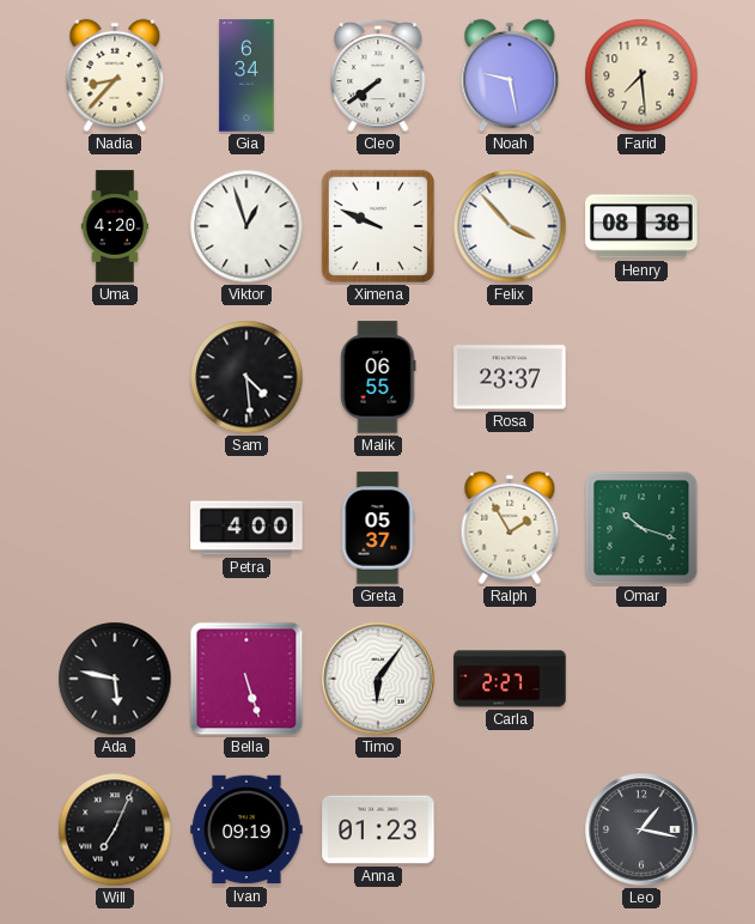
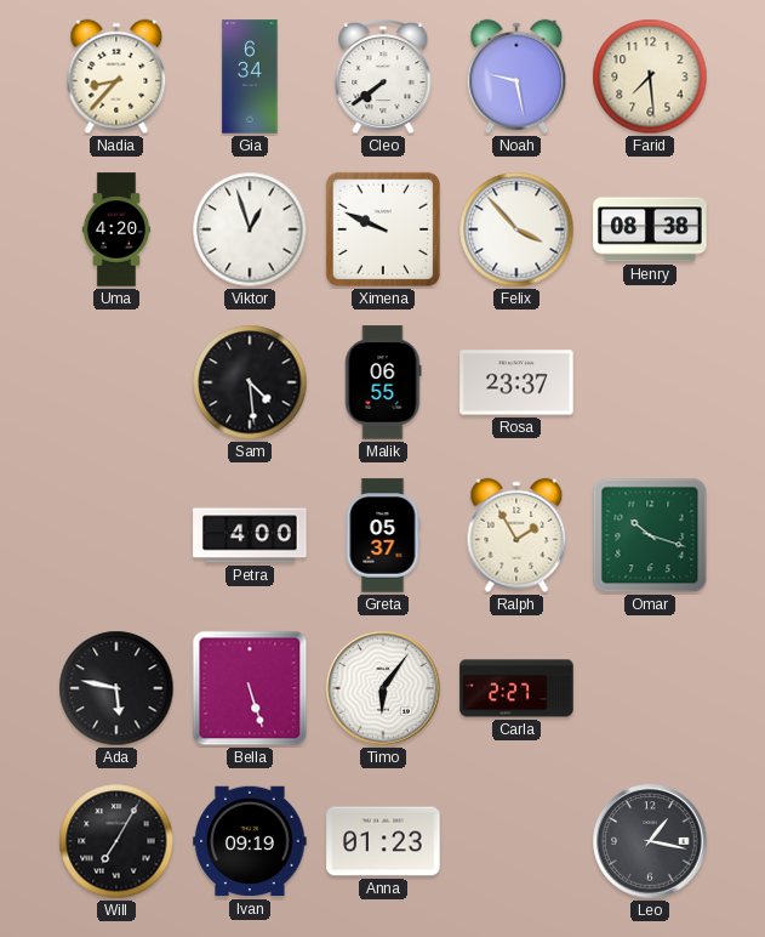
Will: 7:04 -> 7:05 (116, 841)
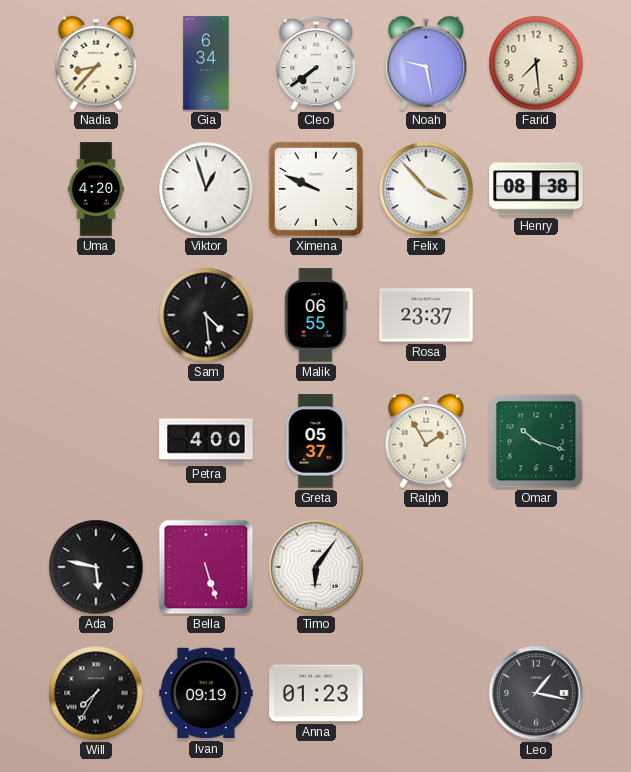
Carla: 2:27 -> none (516, 688)
Will: 7:05 -> 7:35 (96, 693)
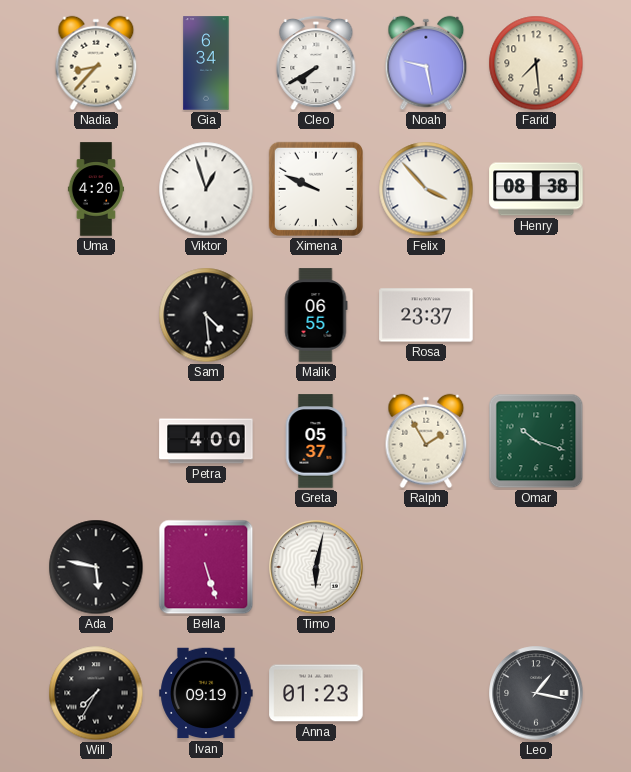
Cleo: 7:39 -> 7:40 (316, 63)
Timo: 6:06 -> 6:02 (316, 567)
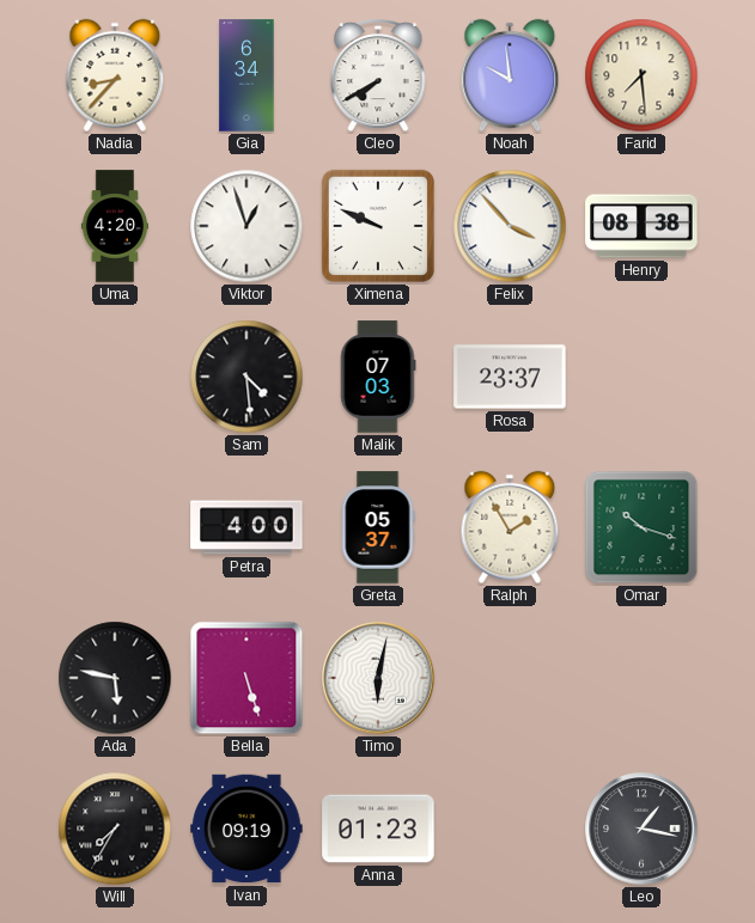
Noah: 9:28 -> 9:59 (510, 75)
Malik: 06:55 -> 07:03 (378, 377)
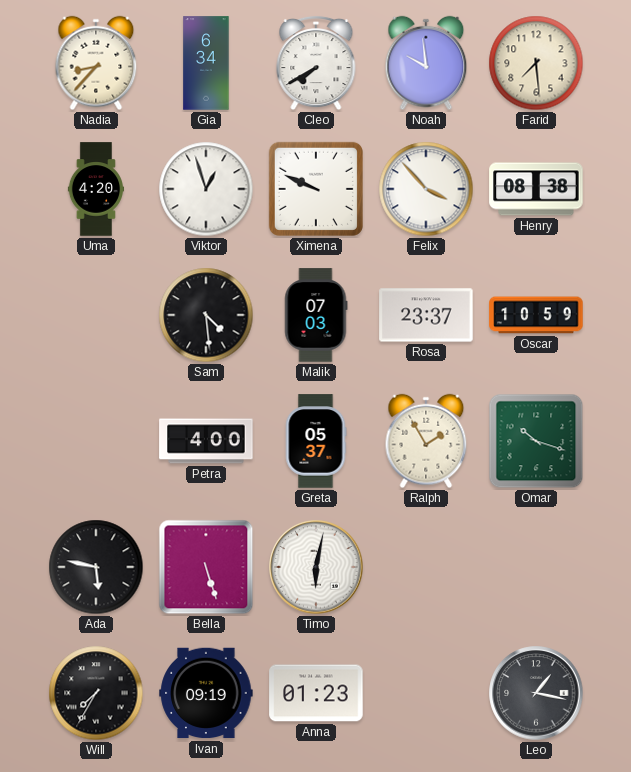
Oscar: none -> 10:59 (536, 315)
